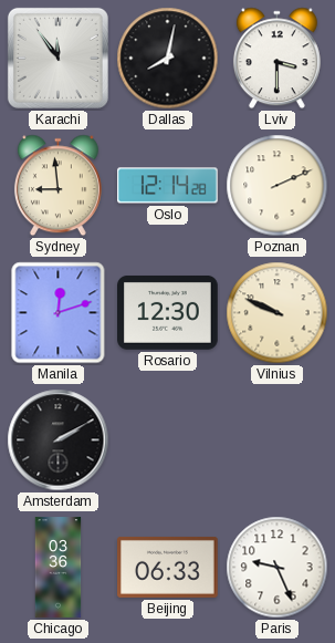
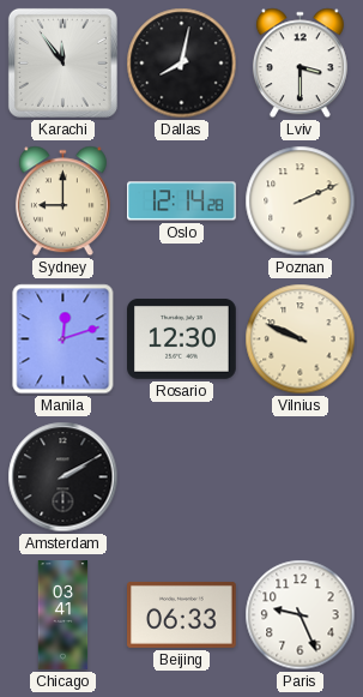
Sydney: 8:59 -> 9:00 (62, 202)
Chicago: 03:36 -> 03:41 (63, 615)
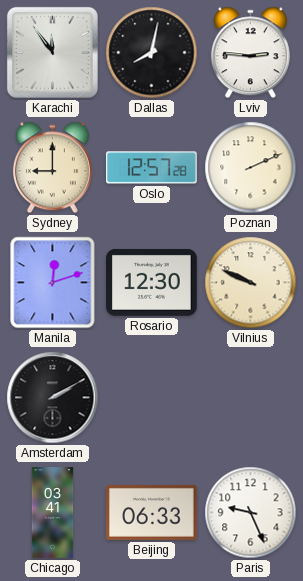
Lviv: 3:30 -> 2:46 (250, 53)
Oslo: 12:14 -> 12:57 (152, 168)
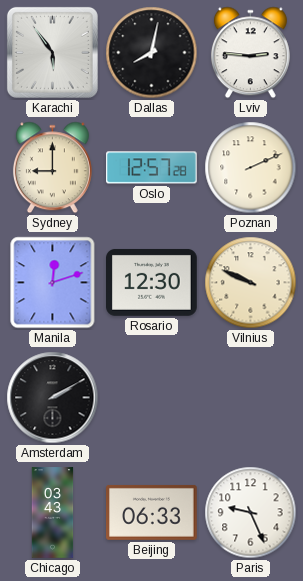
Karachi: 11:54 -> 5:54 (52, 52)
Chicago: 03:41 -> 03:43 (53, 513)
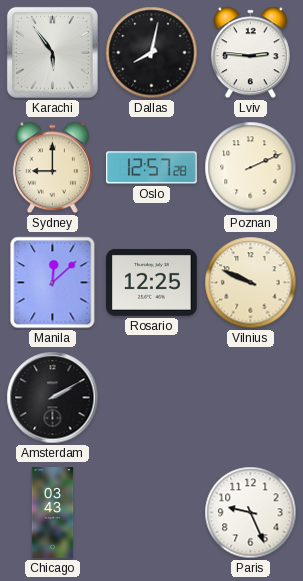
Manila: 12:12 -> 12:08 (53, 283)
Rosario: 12:30 -> 12:25 (152, 282)
Beijing: 06:33 -> none (152, 512)
